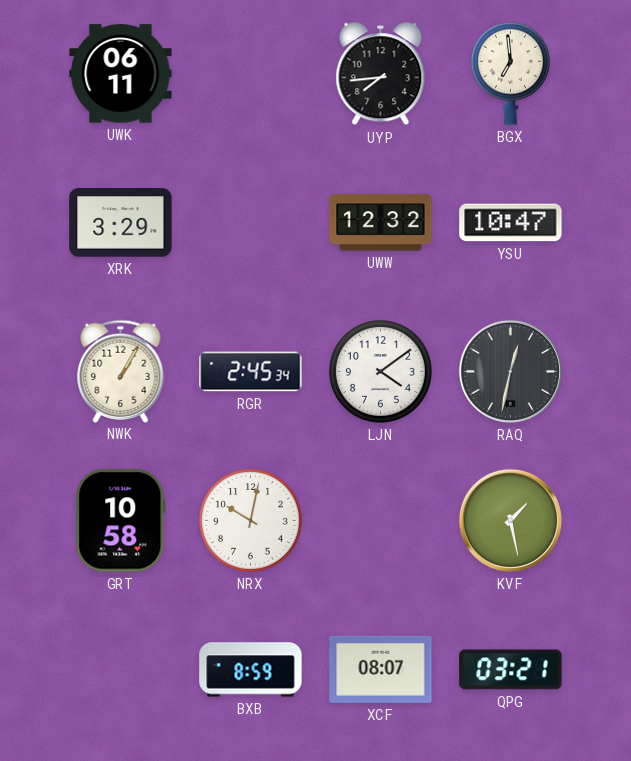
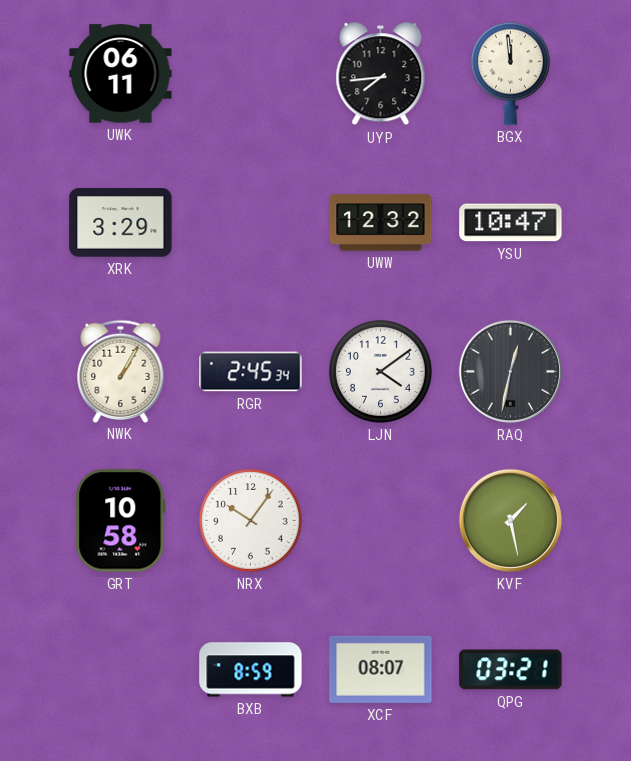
BGX: 6:59 -> 11:59 (510, 73)
NRX: 10:02 -> 10:06 (251, 521)
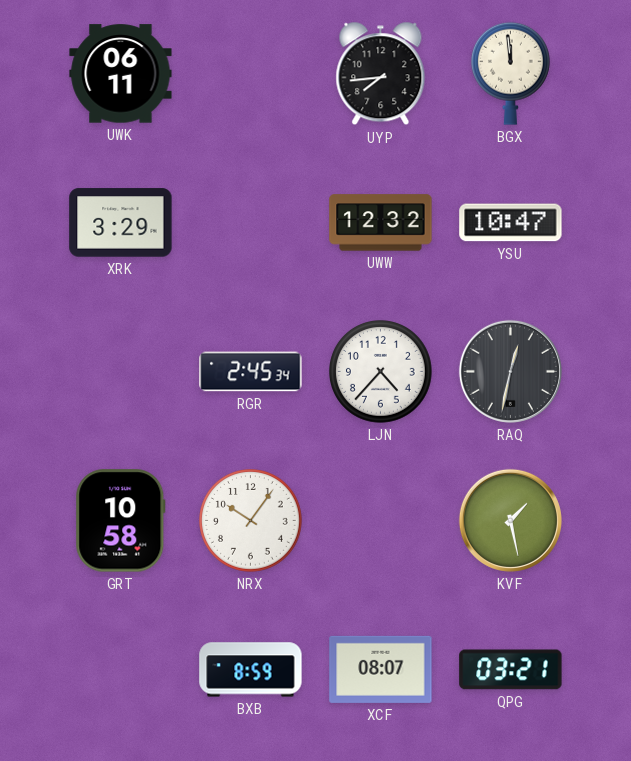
NWK: 1:05 -> none (121, 371)
LJN: 4:09 -> 4:37 (381, 372)
